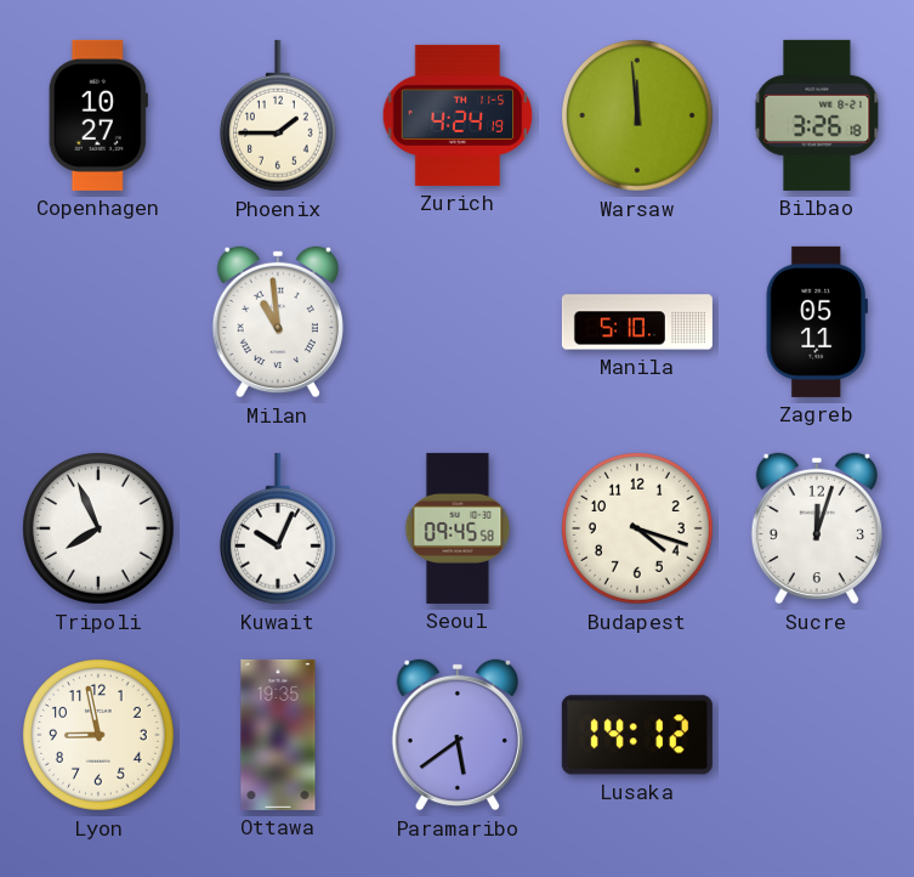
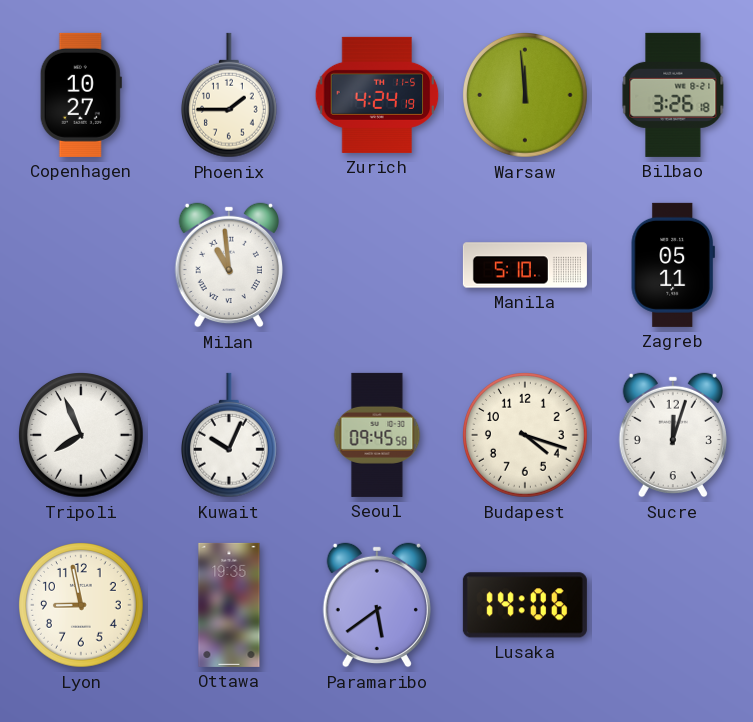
Lusaka: 14:12 -> 14:06 (525, 605)
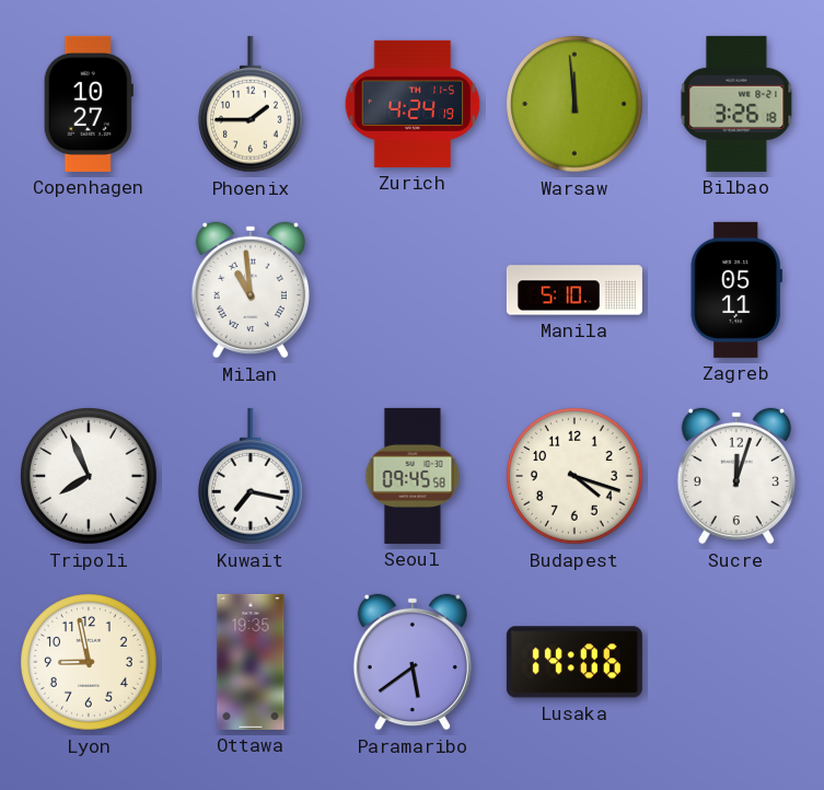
Kuwait: 10:04 -> 7:17 (251, 476)
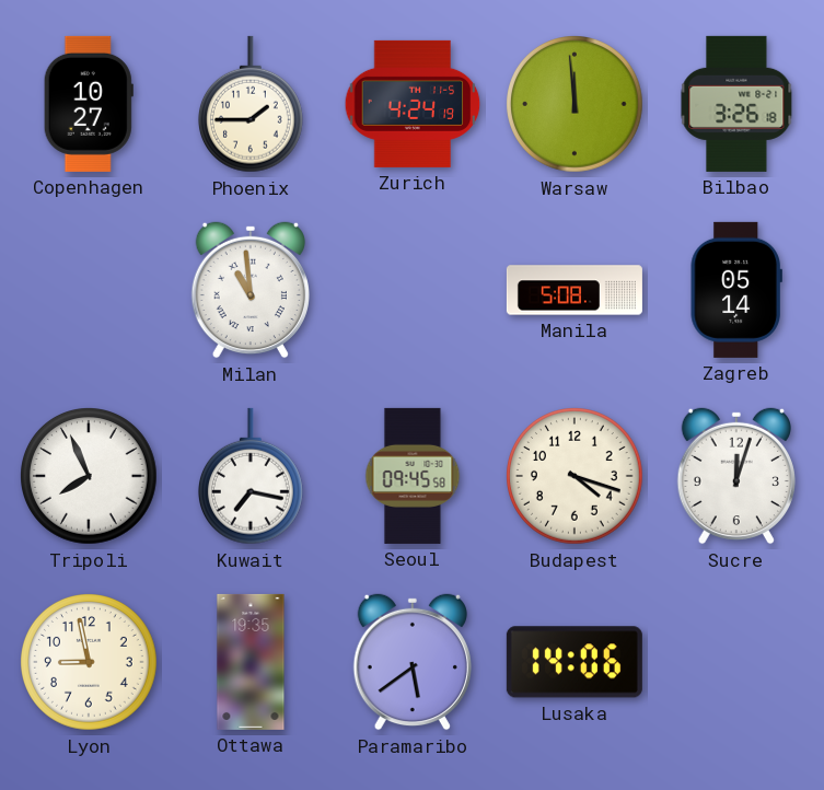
Manila: 5:10 -> 5:08 (575, 290)
Zagreb: 05:11 -> 05:14 (736, 290)
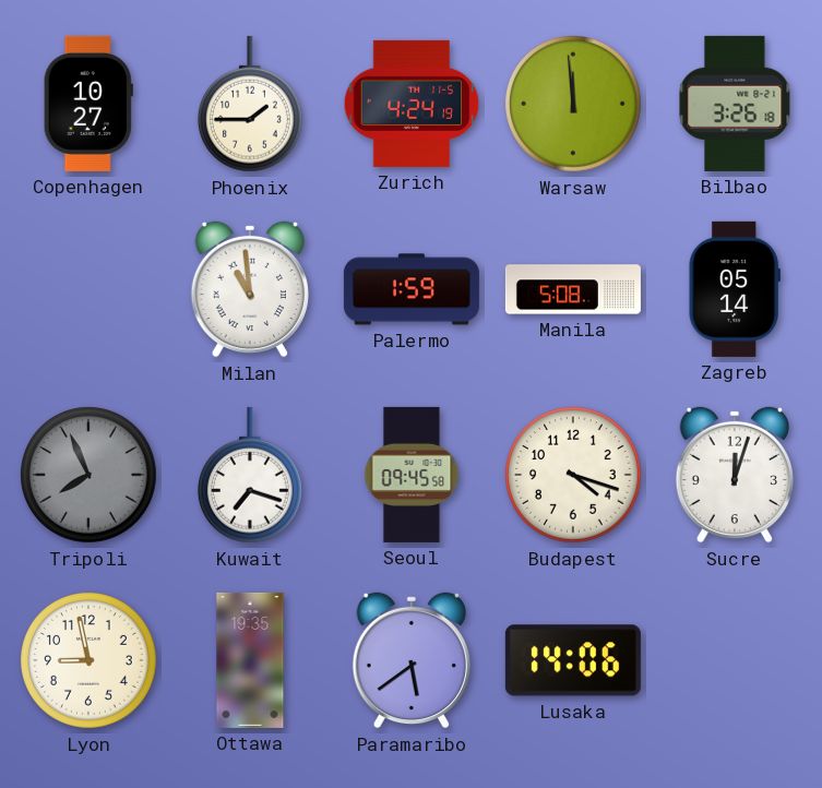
Palermo: none -> 1:59 (412, 289)
Tripoli dial: white -> grey (90, 476)
Kuwait: 7:17 -> 7:18 (250, 475)
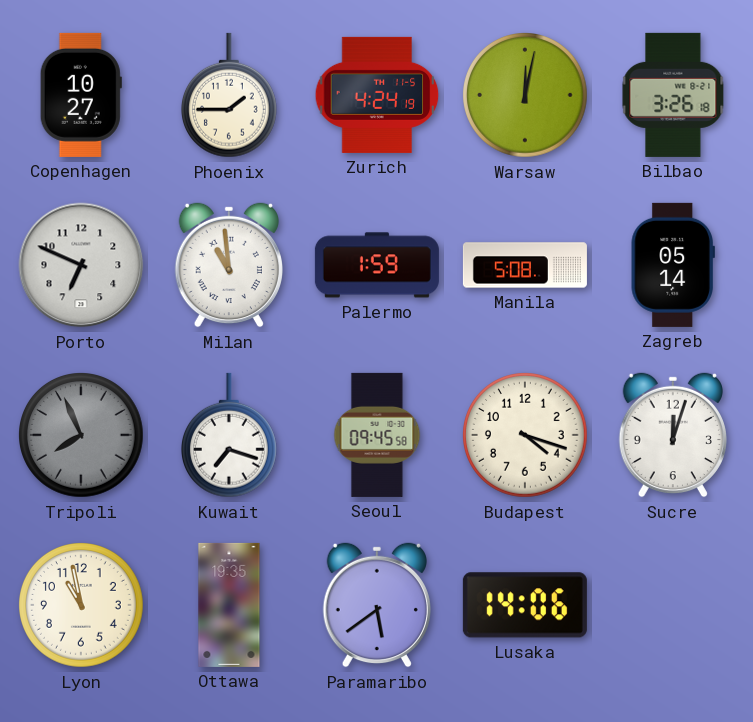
Warsaw: 11:59 -> 12:02 (526, 96)
Porto: none -> 6:49 (81, 265)
Lyon: 8:58 -> 10:58 (82, 606)
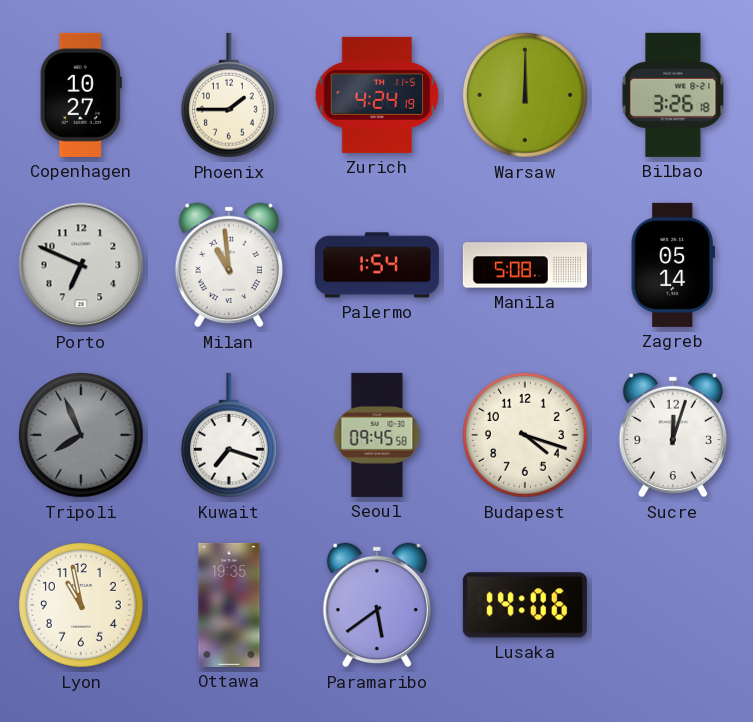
Warsaw: 12:02 -> 12:00 (526, 96)
Palermo: 1:59 -> 1:54 (377, 265)
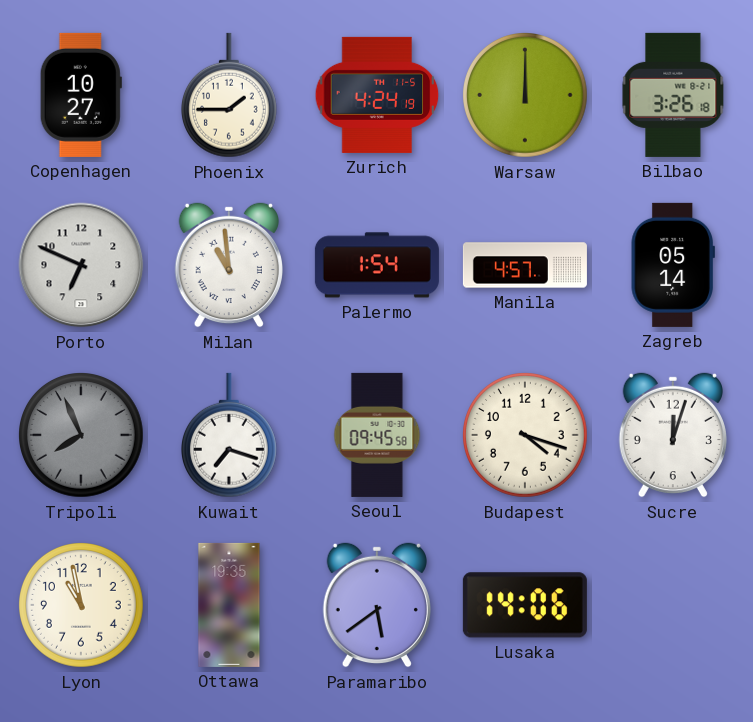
Manila: 5:08 -> 4:57 (525, 265)
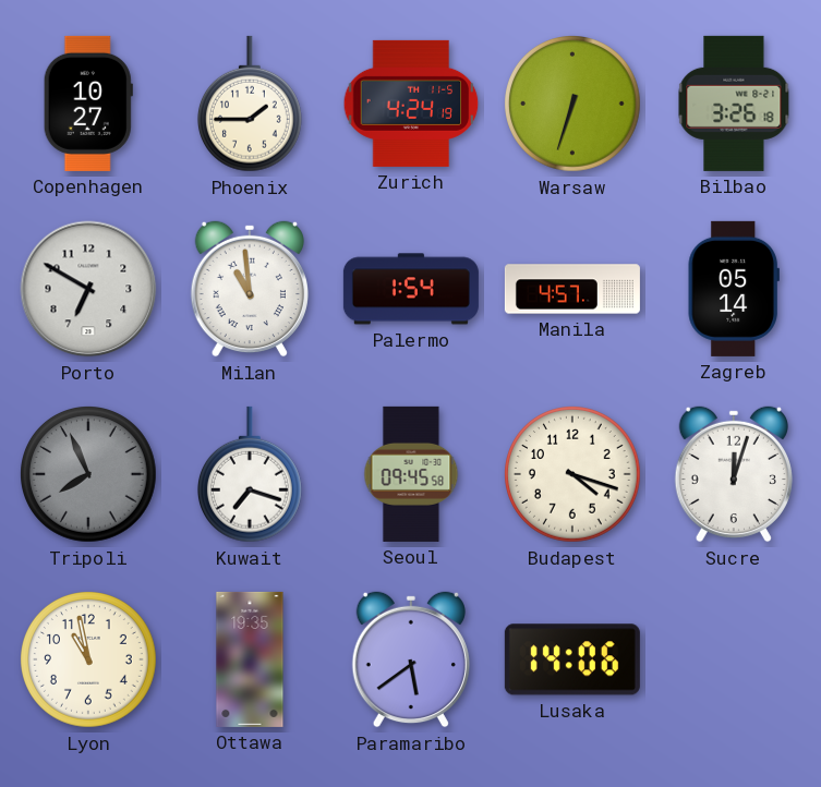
Warsaw: 12:00 -> 6:33 (574, 105)
Porto: 6:49 -> 6:50 (88, 289)
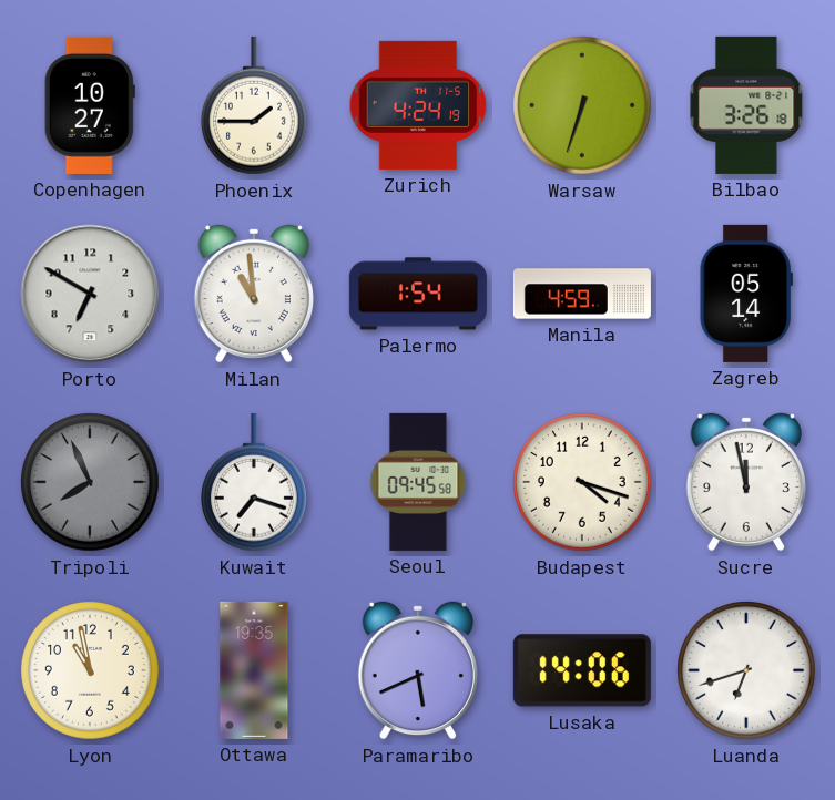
Manila: 4:57 -> 4:59 (582, 294)
Sucre: 12:03 -> 11:58 (746, 482)
Paramaribo: 5:39 -> 5:41 (418, 670)
Luanda: none -> 6:42 (747, 671)
